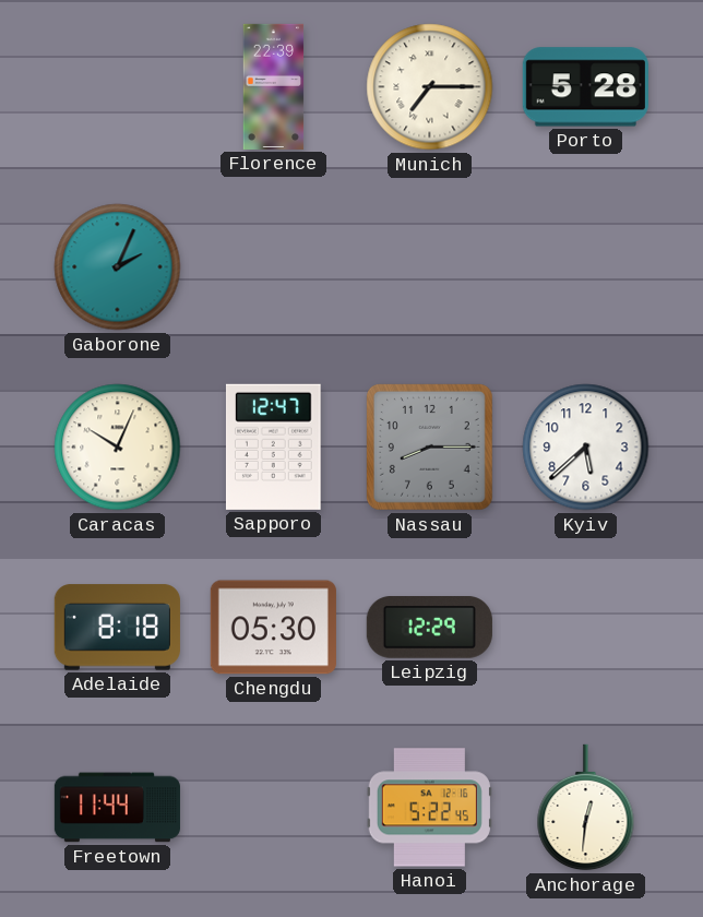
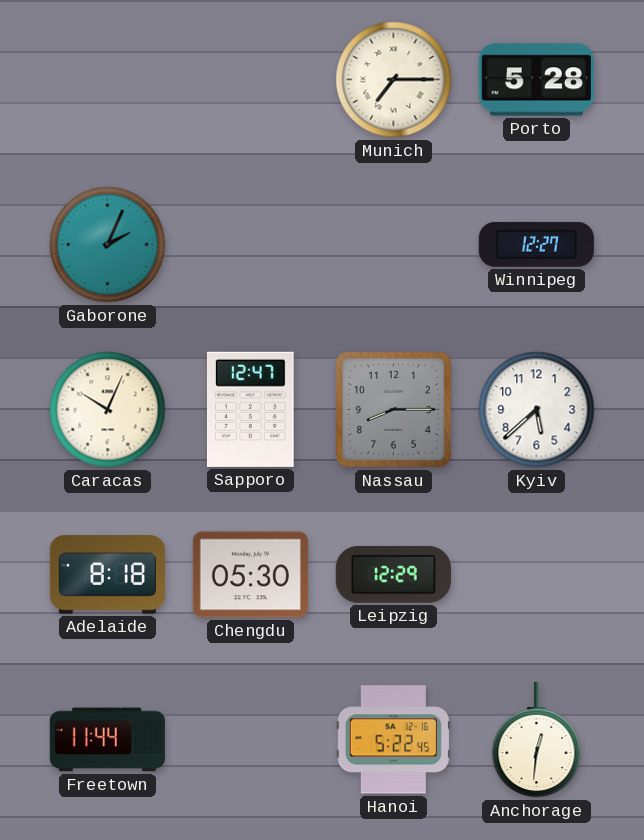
Florence: 22:39 -> none (274, 86)
Winnipeg: none -> 12:27 (536, 244)
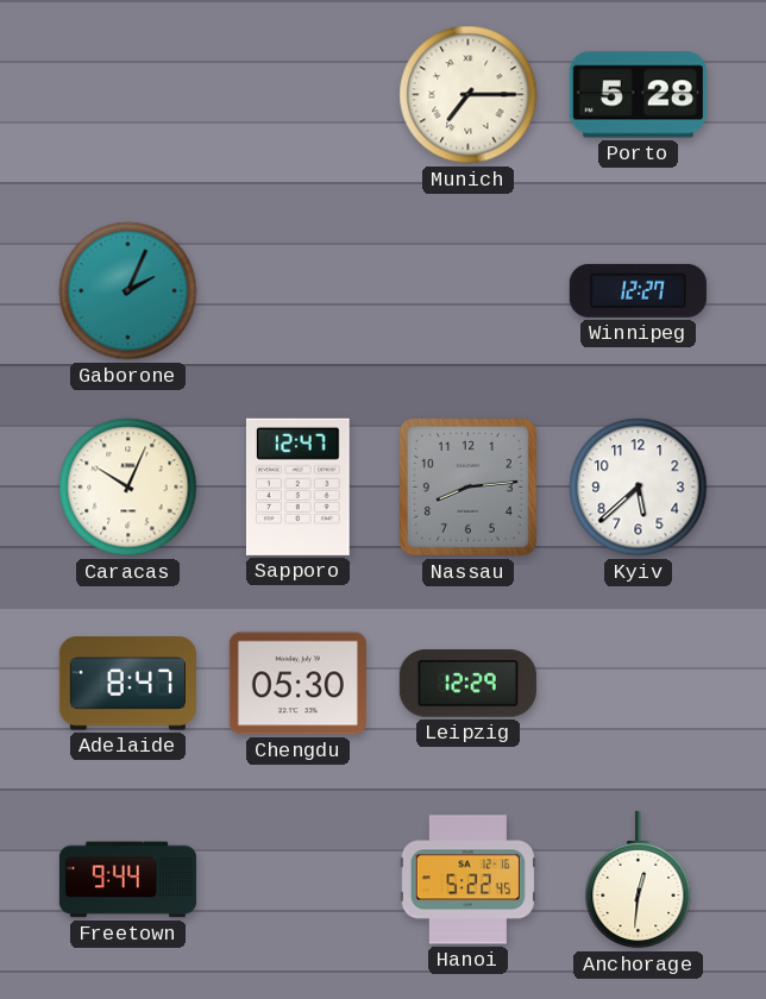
Nassau: 8:15 -> 8:14 (467, 486)
Adelaide: 8:18 -> 8:47 (127, 684)
Freetown: 11:44 -> 9:44 (127, 880)
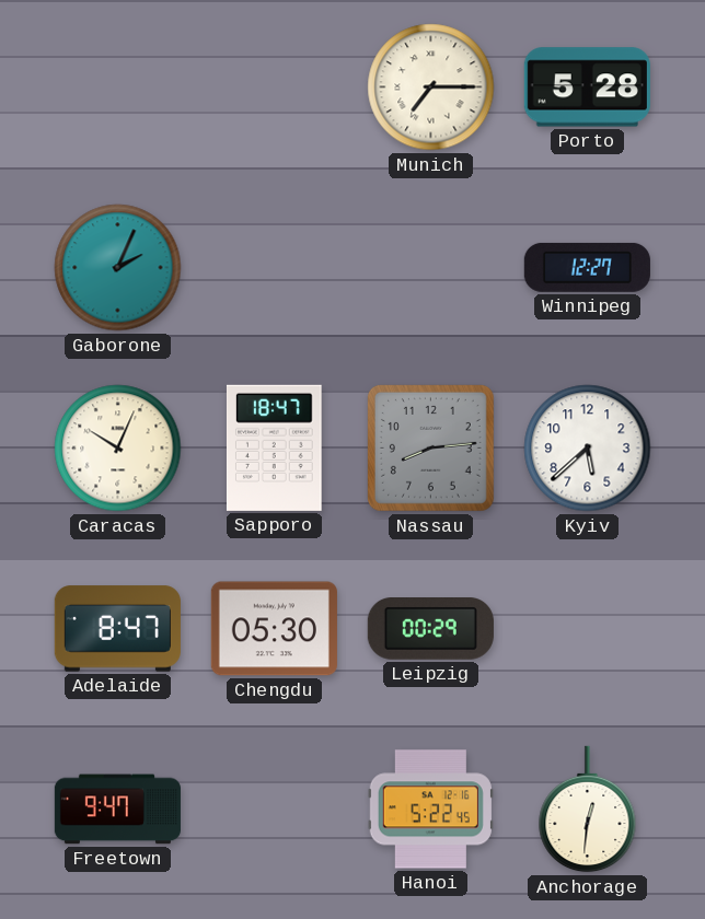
Sapporo: 12:47 -> 18:47 (274, 447)
Leipzig: 12:29 -> 00:29 (430, 629)
Freetown: 9:44 -> 9:47 (117, 810)
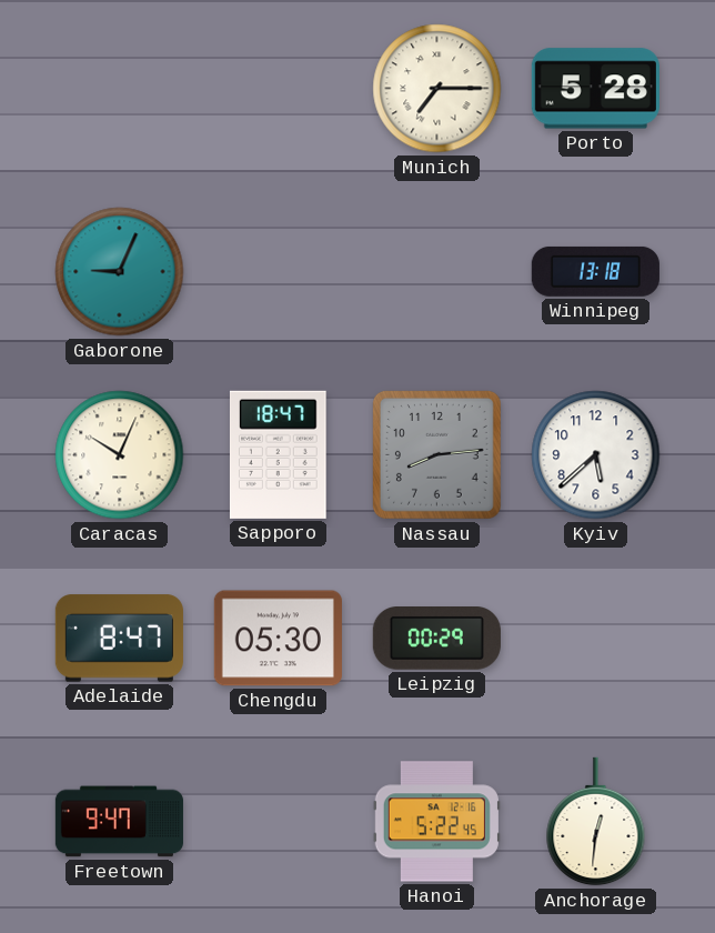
Gaborone: 2:04 -> 9:04 (120, 272)
Winnipeg: 12:27 -> 13:18 (595, 271)
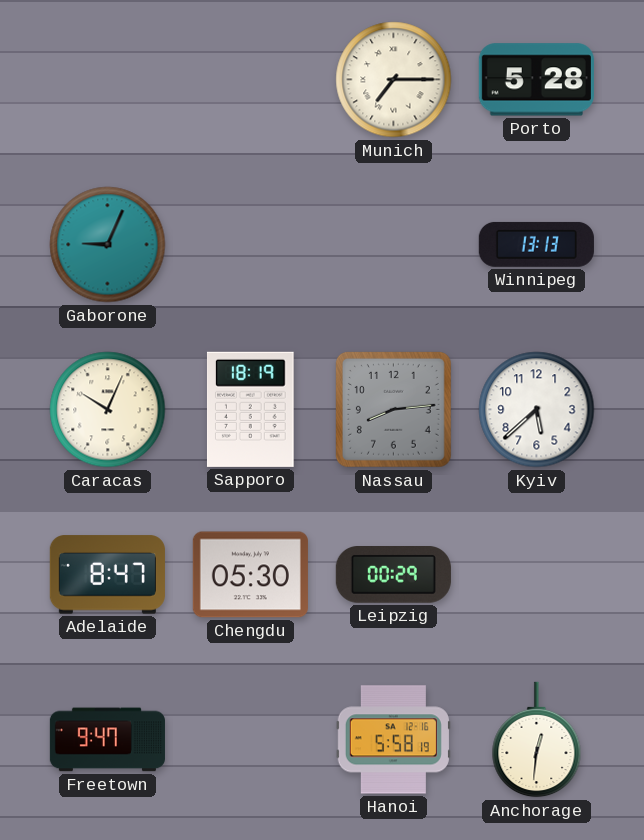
Winnipeg: 13:18 -> 13:13 (536, 244)
Sapporo: 18:47 -> 18:19 (250, 409)
Hanoi: 5:22 -> 5:58 (393, 740)
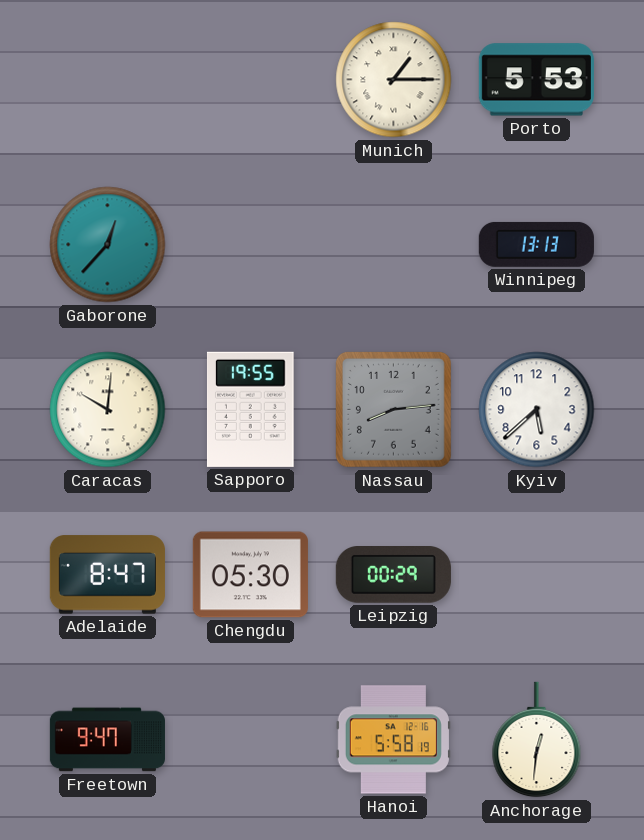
Munich: 7:15 -> 1:15 (394, 80)
Porto: 5:28 -> 5:53 (536, 80)
Gaborone: 9:04 -> 12:37 (108, 245)
Caracas: 10:04 -> 10:01 (108, 410)
Sapporo: 18:19 -> 19:55 (250, 409)
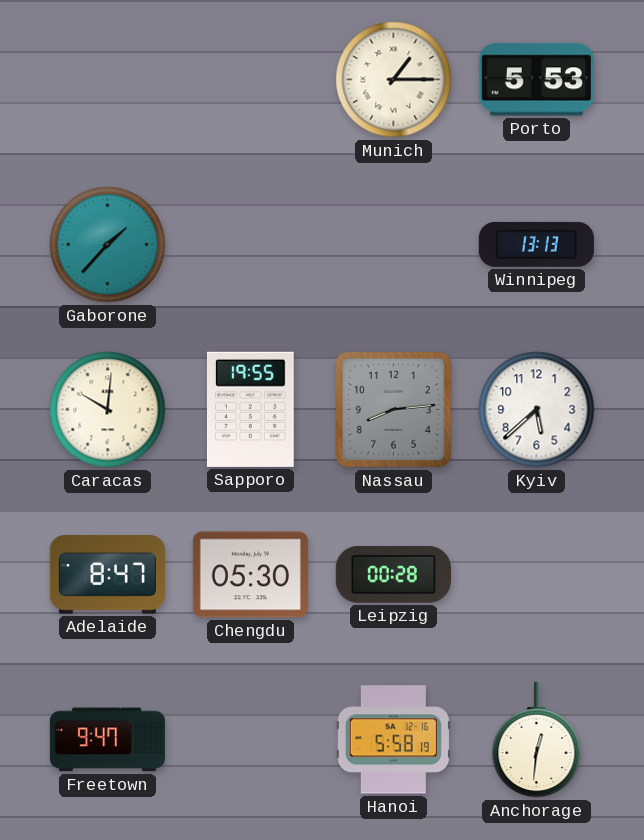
Gaborone: 12:37 -> 1:37 (108, 245)
Leipzig: 00:29 -> 00:28 (393, 575)
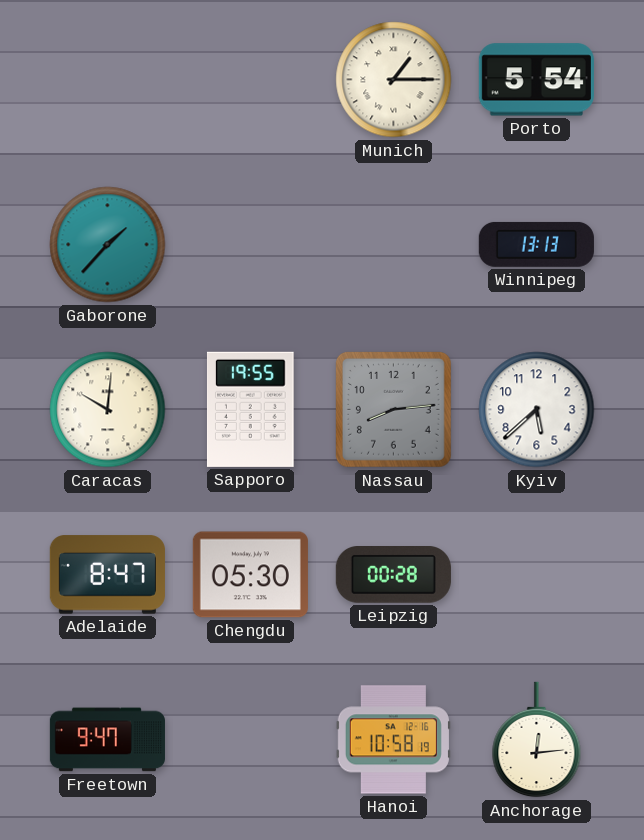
Porto: 5:53 -> 5:54 (536, 80)
Hanoi: 5:58 -> 10:58 (393, 740)
Anchorage: 12:31 -> 12:14 (537, 740)
